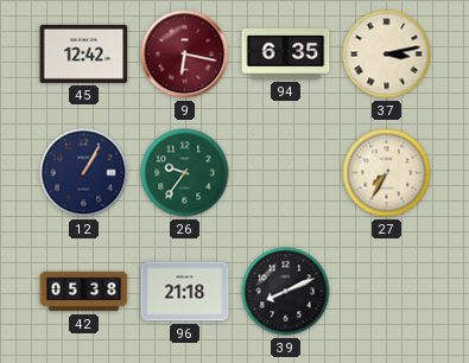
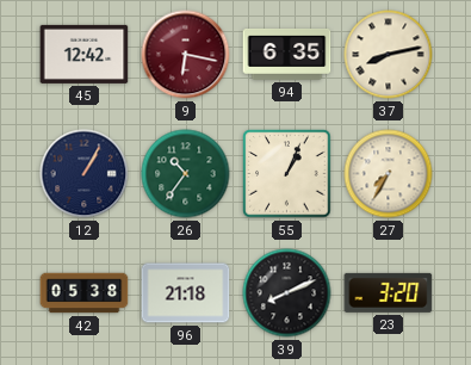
37: 3:13 -> 8:13 (389, 55)
26: 9:36 -> 10:36 (186, 174)
55: none -> 1:04 (287, 174)
23: none -> 3:20 (389, 292)
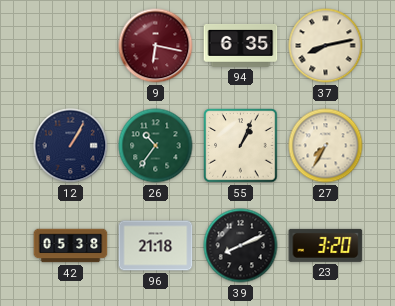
45: 12:42 -> none (85, 54)
